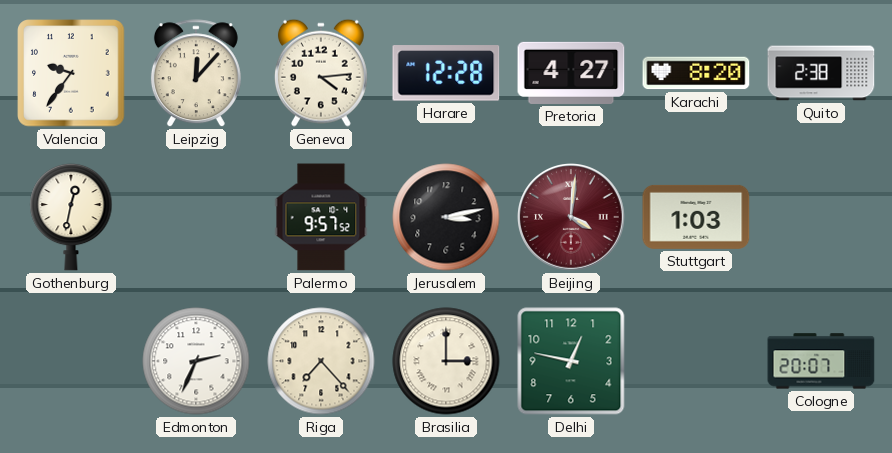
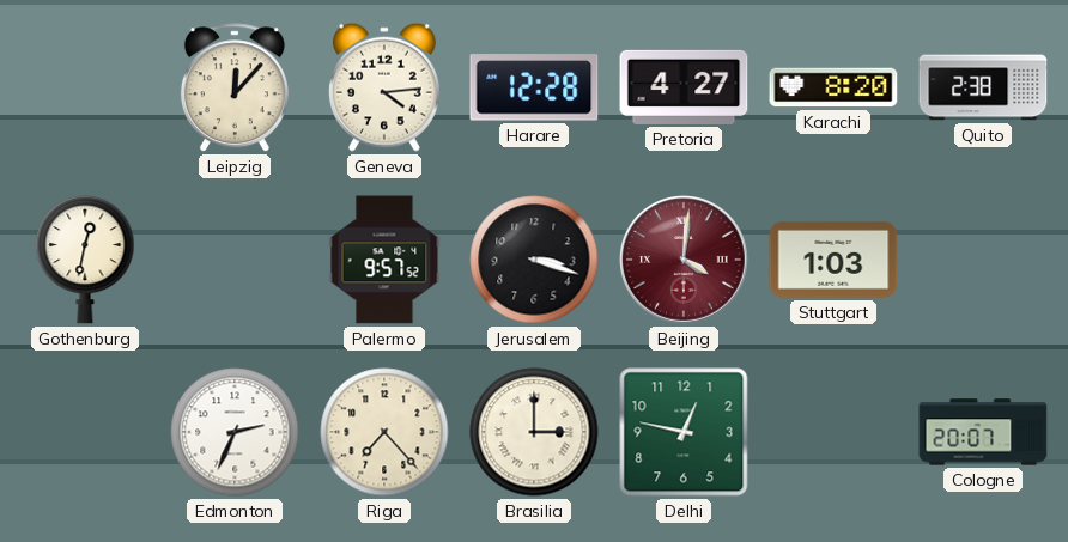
Valencia: 9:36 -> none (71, 73)
Jerusalem: 3:13 -> 3:18 (534, 260)
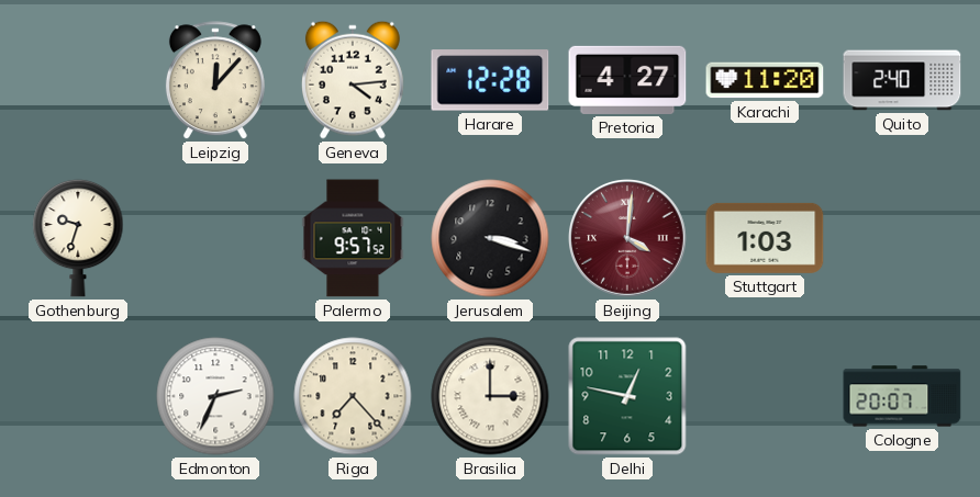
Karachi: 8:20 -> 11:20 (765, 80)
Quito: 2:38 -> 2:40 (902, 80)
Gothenburg: 12:32 -> 9:33 (78, 238)
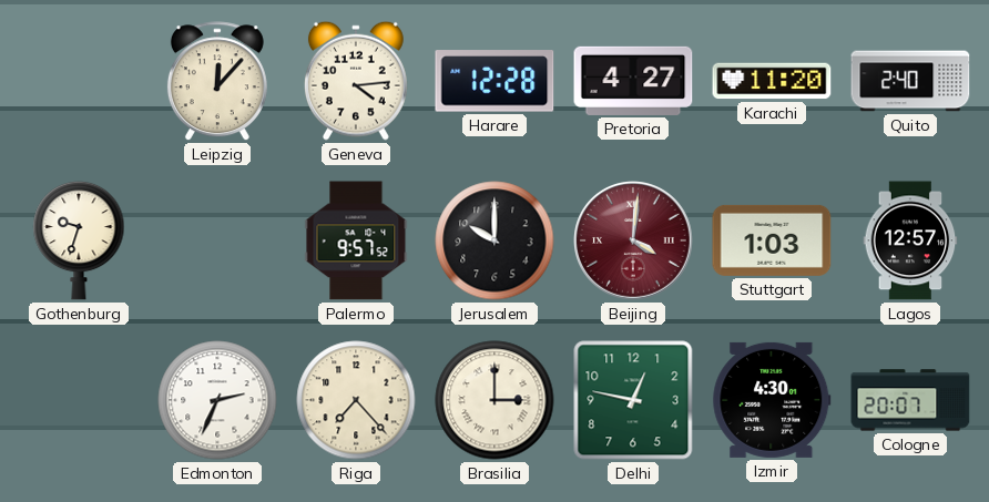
Jerusalem: 3:18 -> 10:00 (494, 240)
Lagos: none -> 12:57 (910, 240)
Izmir: none -> 4:30 (772, 400)
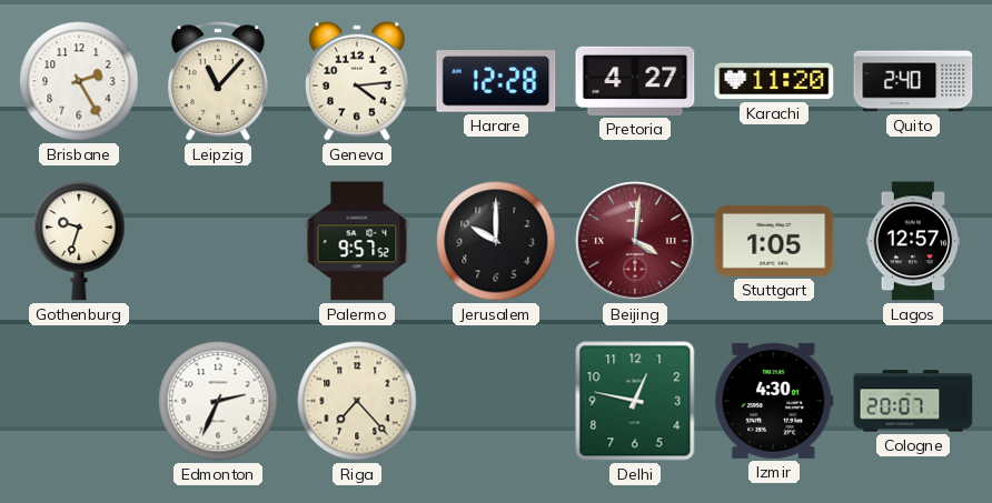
Brisbane: none -> 2:25 (79, 81)
Leipzig: 12:07 -> 11:07 (218, 82)
Stuttgart: 1:03 -> 1:05 (774, 241)
Brasilia: 3:00 -> none (494, 400)
